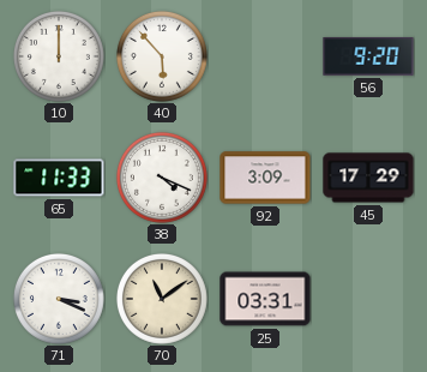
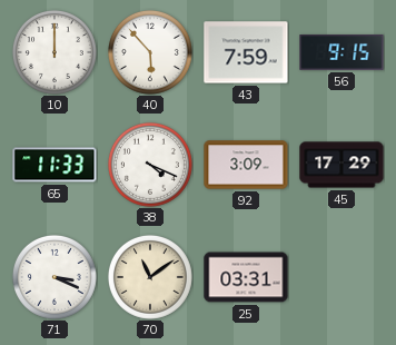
43: none -> 7:59 (246, 52)
56: 9:20 -> 9:15 (341, 52)
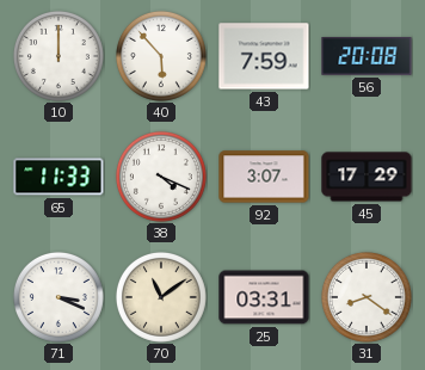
56: 9:15 -> 20:08 (367, 56)
92: 3:09 -> 3:07 (264, 177)
31: none -> 8:21 (367, 297)
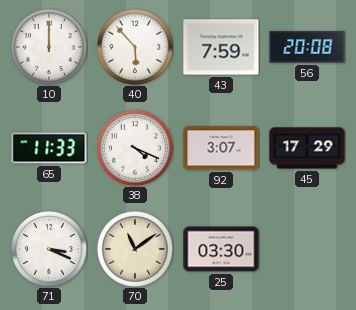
25: 03:31 -> 03:30 (221, 249)
31: 8:21 -> none (367, 297)
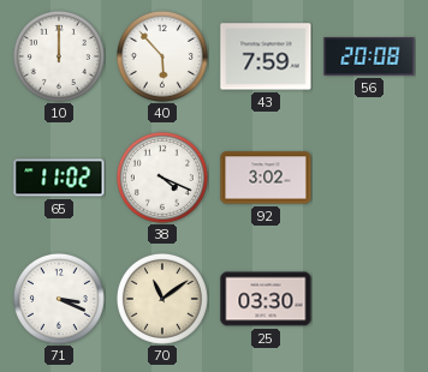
65: 11:33 -> 11:02 (59, 178)
92: 3:07 -> 3:02 (266, 178)
45: 17:29 -> none (307, 148)
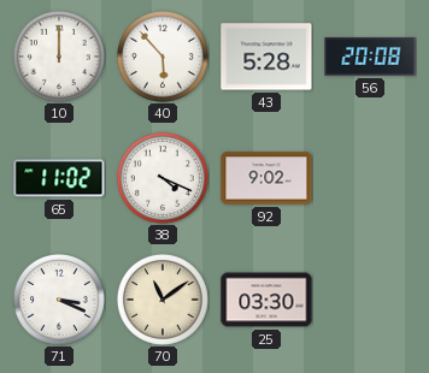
43: 7:59 -> 5:28 (266, 57)
92: 3:02 -> 9:02 (266, 178)
